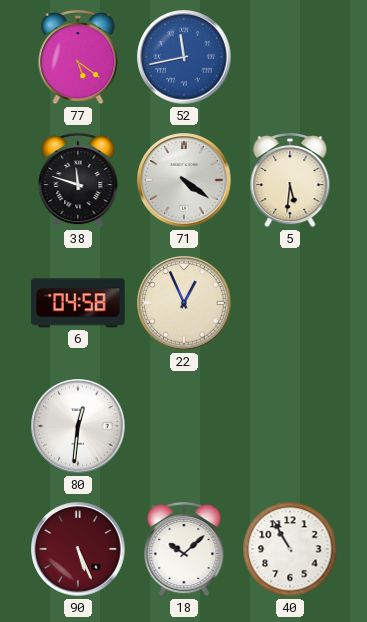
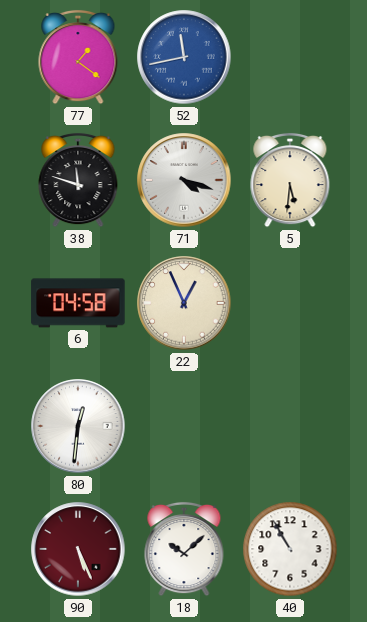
77: 5:21 -> 1:21 (78, 57)
71: 4:21 -> 4:18 (184, 180)
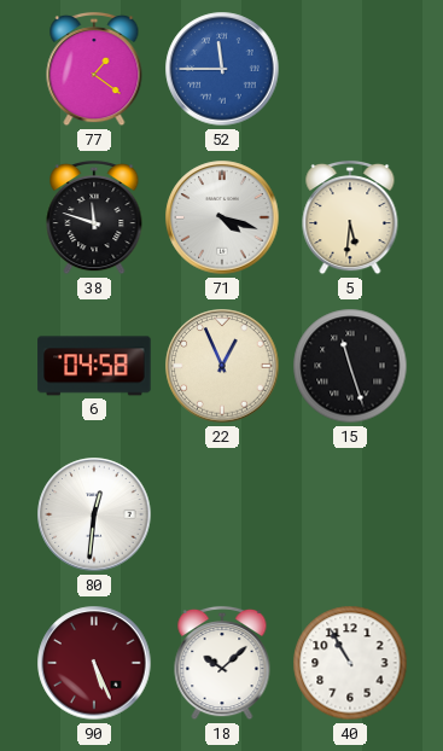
52: 11:43 -> 11:45 (222, 69)
15: none -> 11:27 (350, 366)
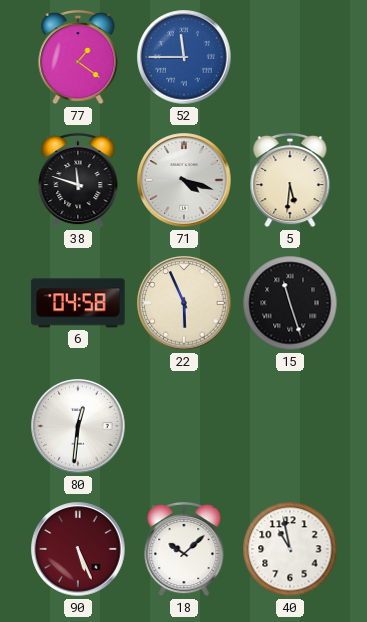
22: 12:56 -> 5:56 (184, 303)
40: 10:55 -> 10:58 (290, 549)
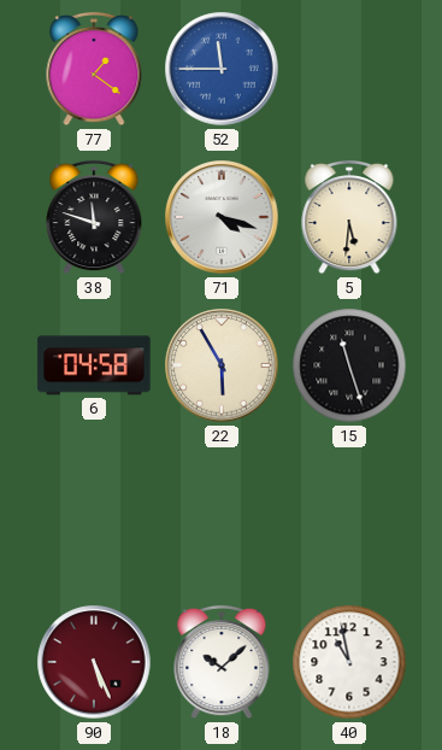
22: 5:56 -> 5:55 (222, 365)
80: 12:31 -> none (78, 426)
